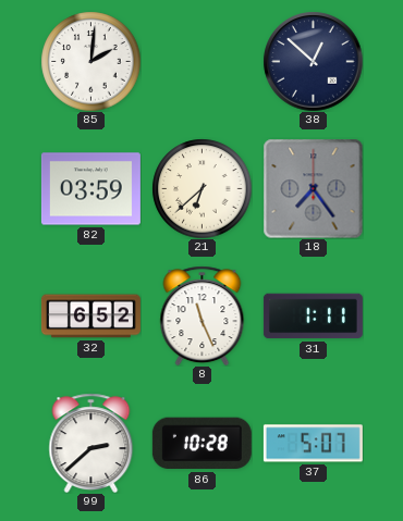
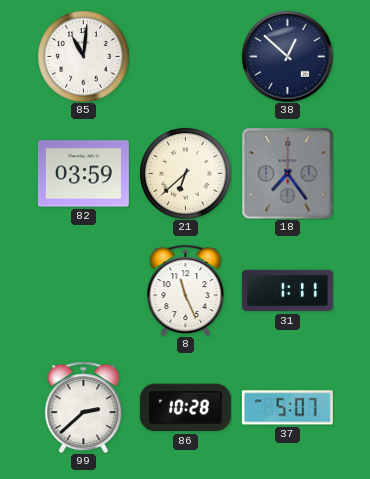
85: 2:01 -> 11:01 (83, 56)
32: 6:52 -> none (90, 317)
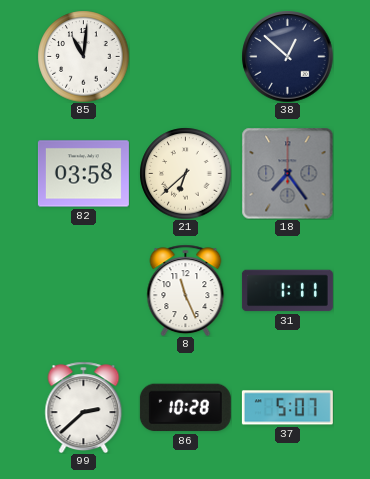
82: 03:59 -> 03:58 (83, 174)
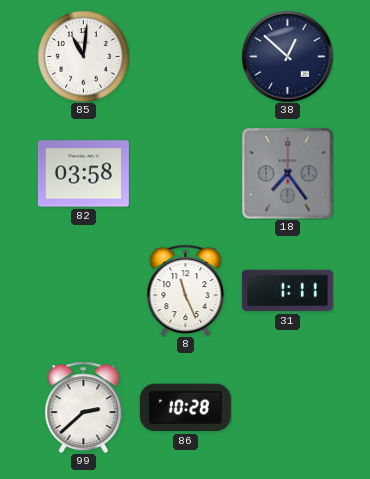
21: 6:38 -> none (185, 173)
37: 5:07 -> none (287, 408)
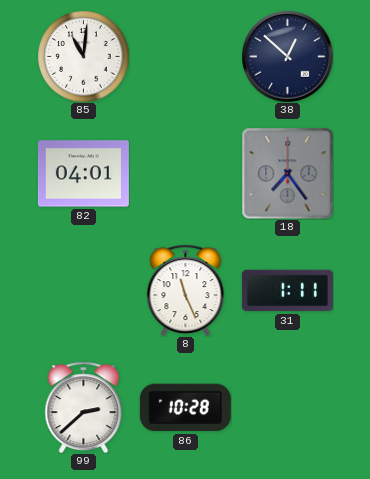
82: 03:58 -> 04:01 (83, 174)
